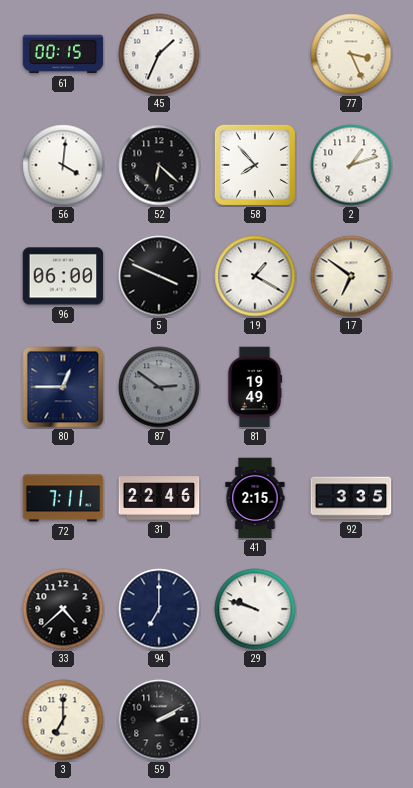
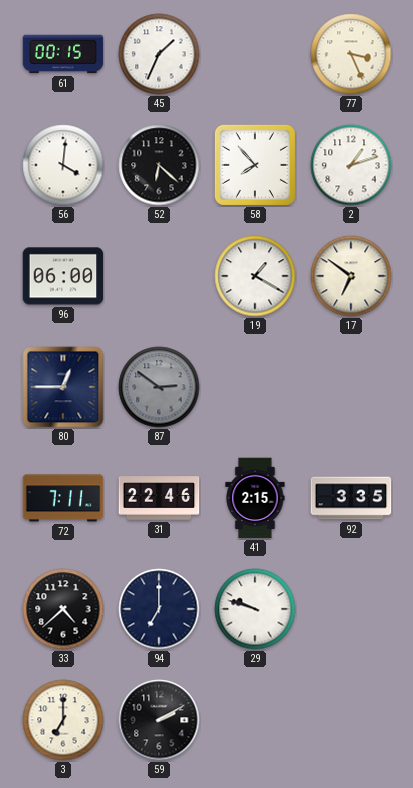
5: 3:49 -> none (159, 276)
81: 19:49 -> none (255, 387)
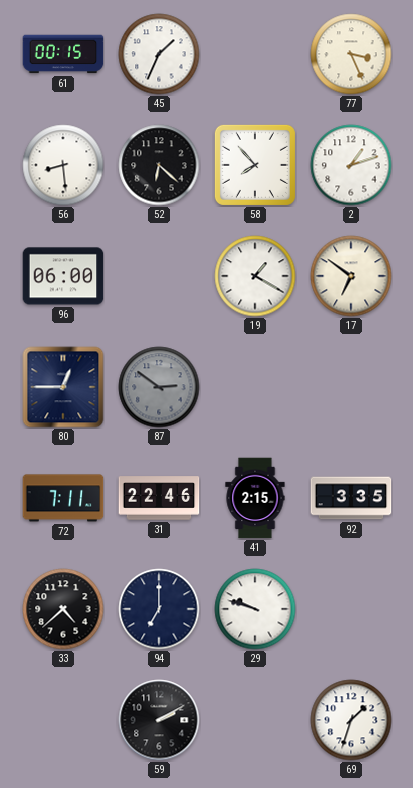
56: 4:01 -> 8:29 (63, 165)
3: 7:00 -> none (63, 720)
69: none -> 1:33 (351, 720)
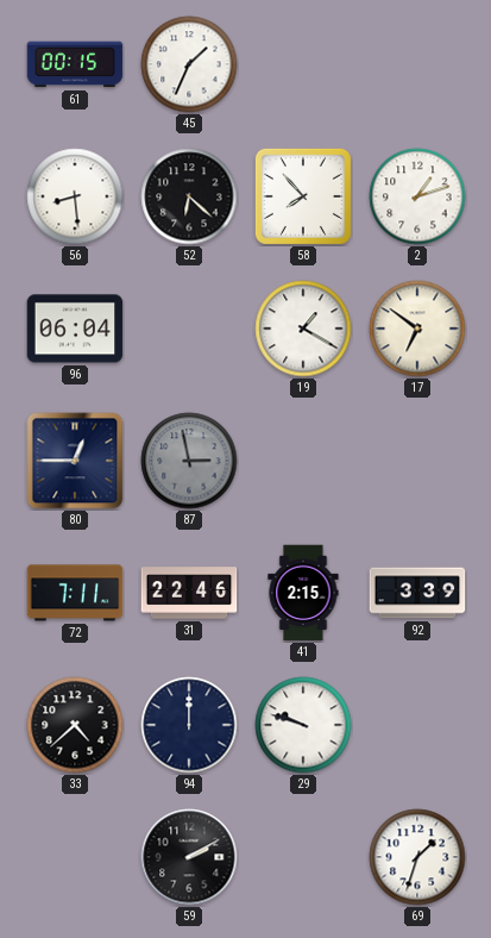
77: 3:26 -> none (351, 54)
96: 06:00 -> 06:04 (75, 329)
87: 2:51 -> 2:58 (189, 461)
92: 3:35 -> 3:39 (417, 593)
94: 7:00 -> 12:00 (189, 725)
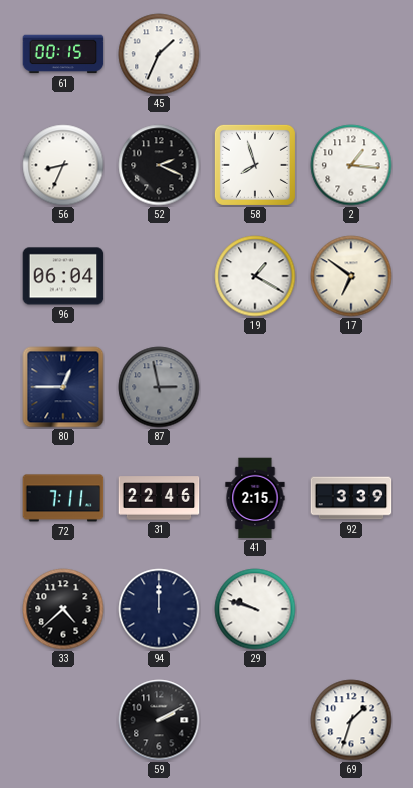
56: 8:29 -> 8:34 (63, 165)
52: 6:22 -> 2:19 (159, 165)
58: 7:53 -> 7:57 (255, 165)
2: 1:12 -> 1:16 (351, 165)
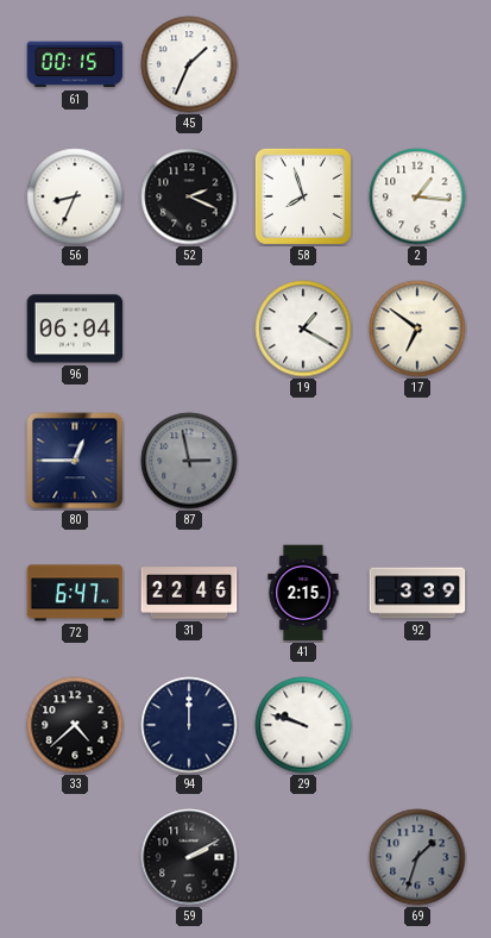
72: 7:11 -> 6:47 (75, 593)
69 dial: white -> grey (417, 857)
